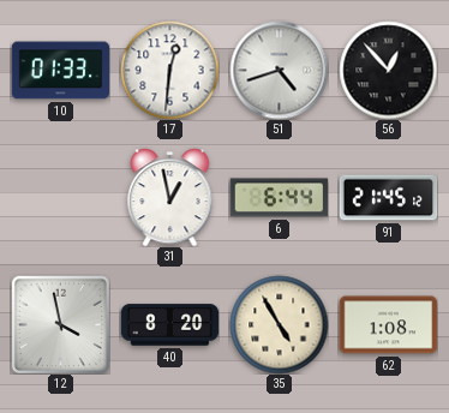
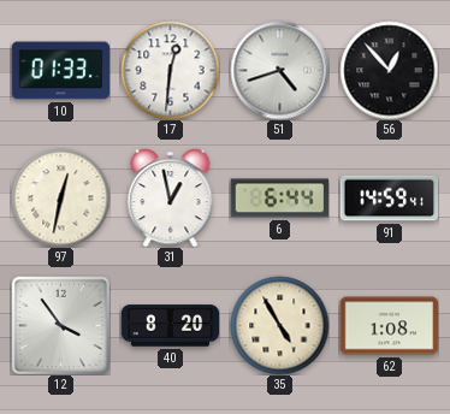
97: none -> 12:32 (60, 197)
91: 21:45 -> 14:59 (389, 199)
12: 3:58 -> 3:54 (60, 325)
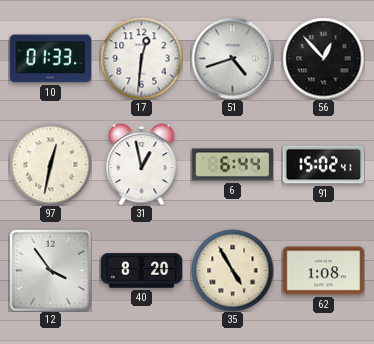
91: 14:59 -> 15:02 (323, 165)
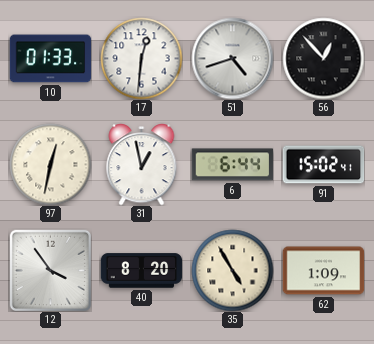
62: 1:08 -> 1:09 (323, 271)
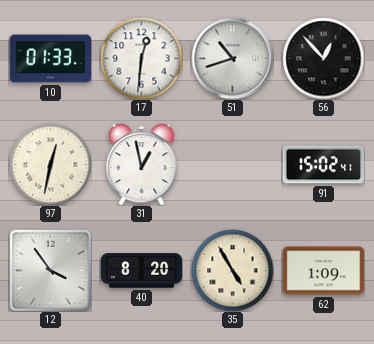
51: 4:42 -> 10:42 (232, 58)
6: 6:44 -> none (232, 165)
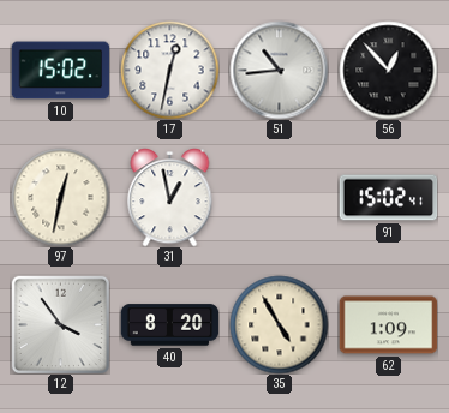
10: 01:33 -> 15:02 (60, 71)
17: 12:31 -> 12:32 (169, 70)
51: 10:42 -> 10:44 (279, 70)
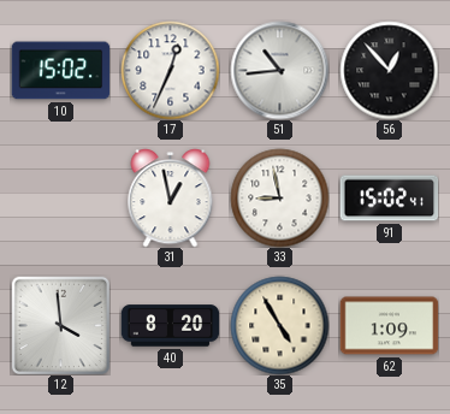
17: 12:32 -> 12:34 (170, 70)
97: 12:32 -> none (60, 197)
33: none -> 8:58 (279, 197)
12: 3:54 -> 3:59 (60, 325)
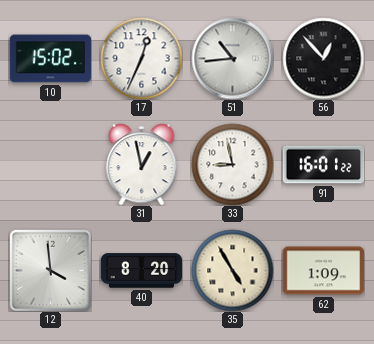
91: 15:02 -> 16:01 (323, 165)
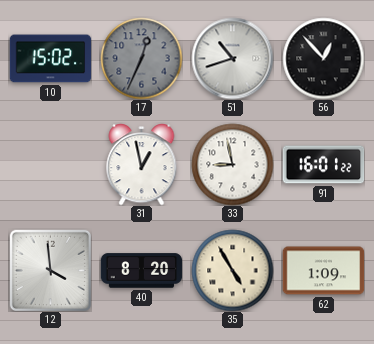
17 dial: white -> grey (141, 58)
51: 10:44 -> 10:42 (232, 58)
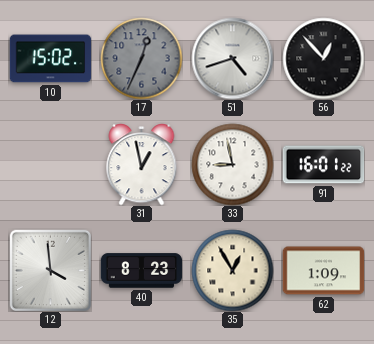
51: 10:42 -> 4:42 (232, 58)
40: 8:20 -> 8:23 (141, 271)
35: 4:55 -> 12:55 (232, 270)
